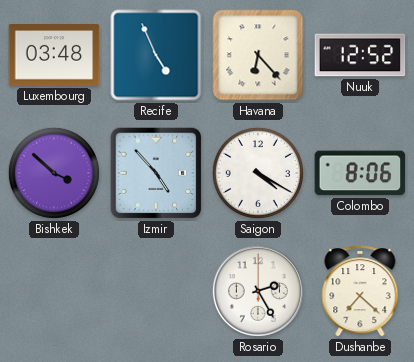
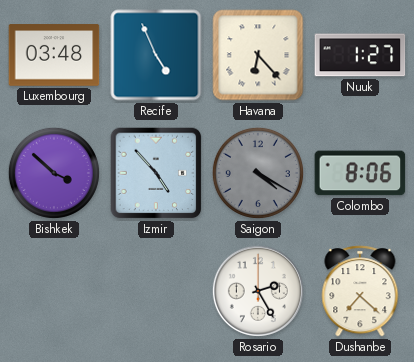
Nuuk: 12:52 -> 1:27 (360, 55)
Saigon dial: white -> grey (258, 173)
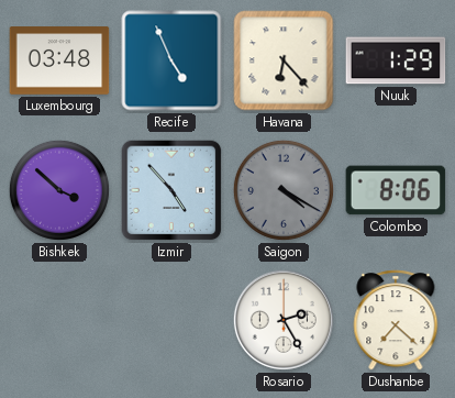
Nuuk: 1:27 -> 1:29 (396, 60)
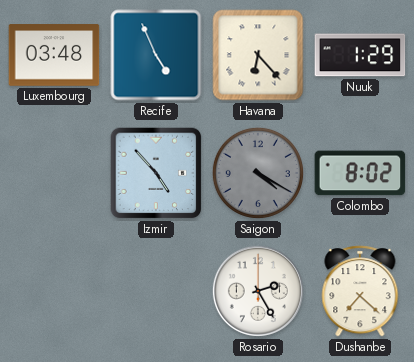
Bishkek: 3:52 -> none (59, 190)
Colombo: 8:06 -> 8:02 (360, 173)
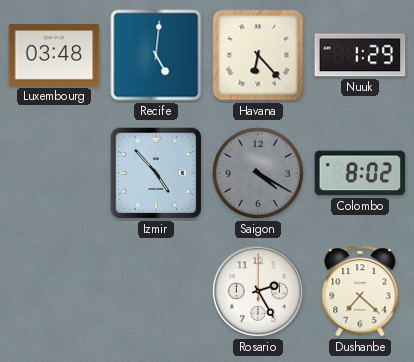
Recife: 4:56 -> 5:01 (156, 55)
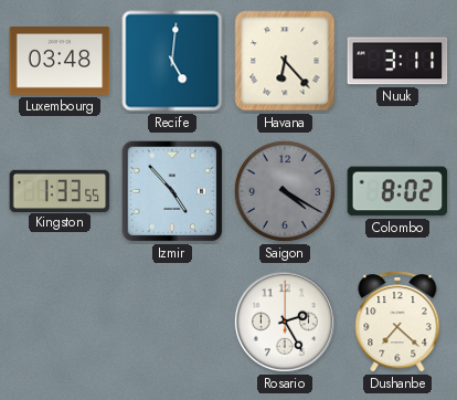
Nuuk: 1:29 -> 3:11 (397, 61)
Kingston: none -> 1:33 (60, 190)
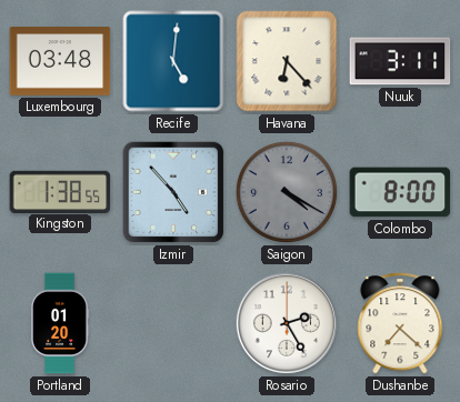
Kingston: 1:33 -> 1:38 (60, 191)
Colombo: 8:02 -> 8:00 (400, 192)
Portland: none -> 01:20 (60, 323)
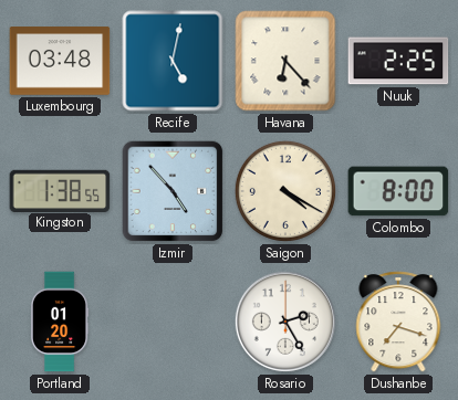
Recife: 5:01 -> 5:02 (173, 61)
Nuuk: 3:11 -> 2:25 (398, 61)
Saigon dial: grey -> cream (285, 191)
Dushanbe: 7:22 -> 7:18 (398, 322)
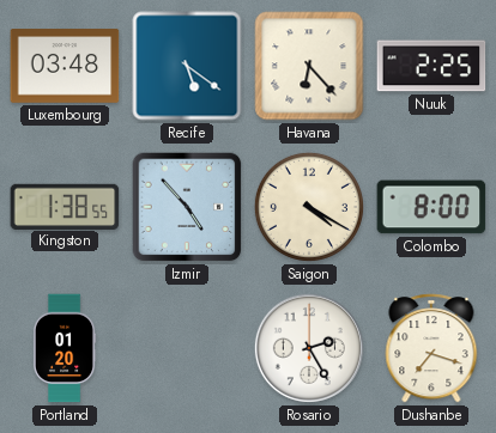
Recife: 5:02 -> 5:21 (187, 66)
